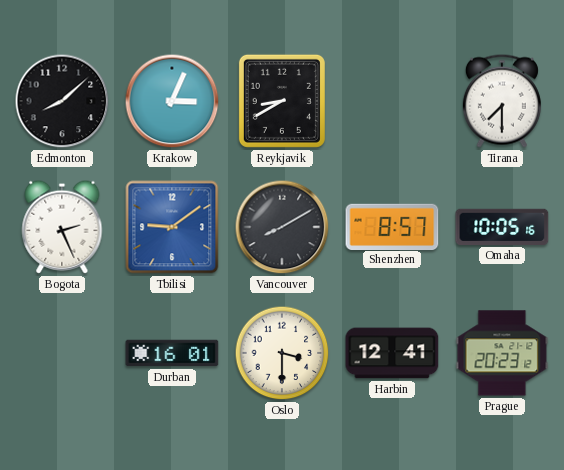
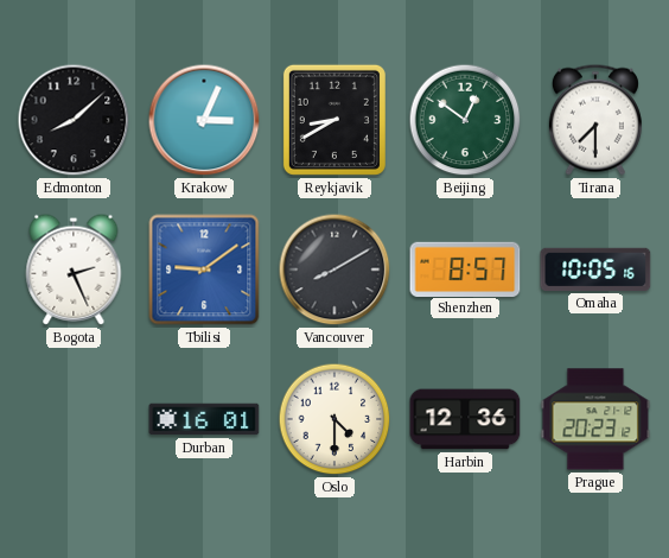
Beijing: none -> 12:51 (465, 120)
Oslo: 3:30 -> 4:30 (334, 419)
Harbin: 12:41 -> 12:36 (465, 419)
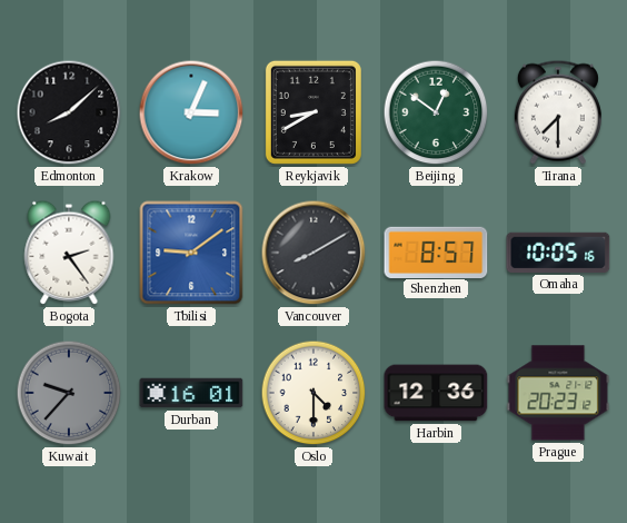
Bogota: 2:26 -> 2:24 (69, 253)
Kuwait: none -> 9:37 (69, 393)
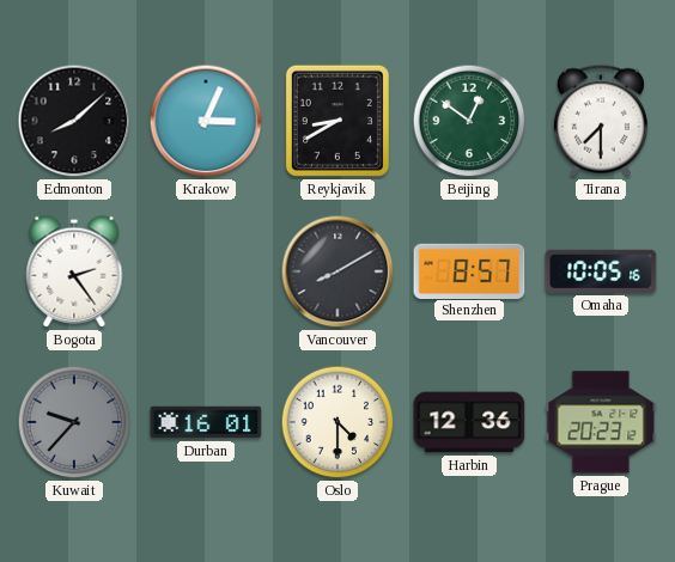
Tbilisi: 9:09 -> none (191, 253)
